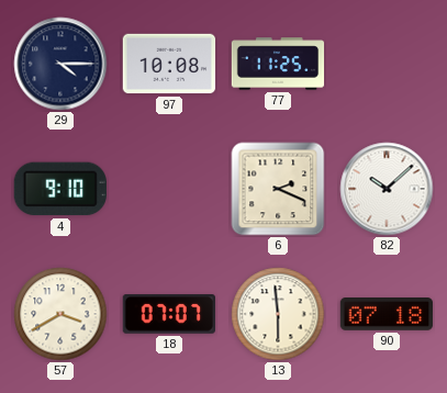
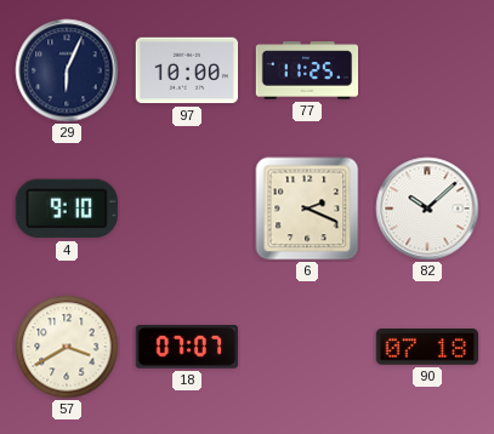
29: 4:15 -> 6:04 (67, 70)
97: 10:08 -> 10:00 (187, 70)
13: 5:59 -> none (278, 314)
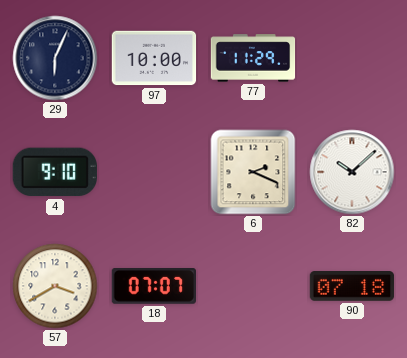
77: 11:25 -> 11:29 (253, 58)
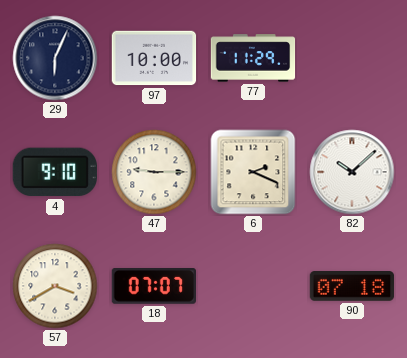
47: none -> 9:15 (154, 172)
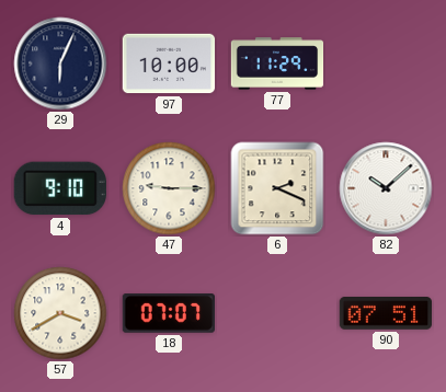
90: 07:18 -> 07:51 (386, 313)
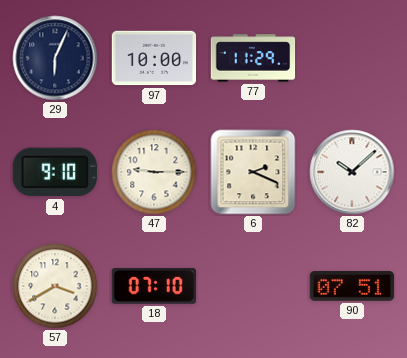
18: 07:07 -> 07:10 (153, 287)
